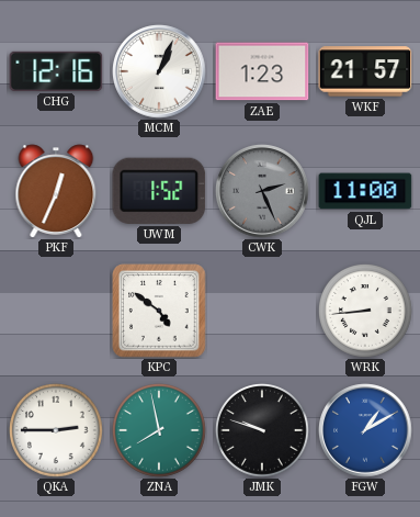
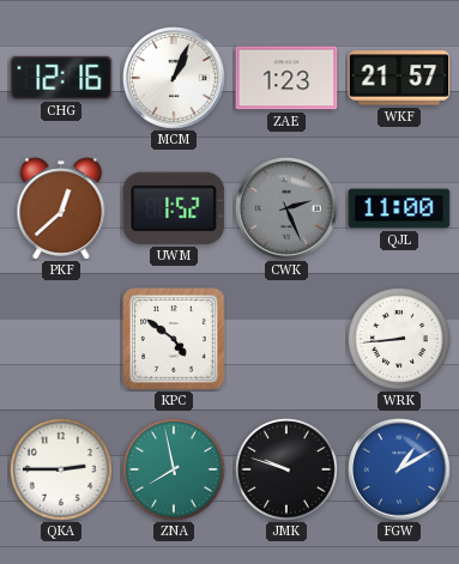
PKF: 12:34 -> 12:38 (61, 208)
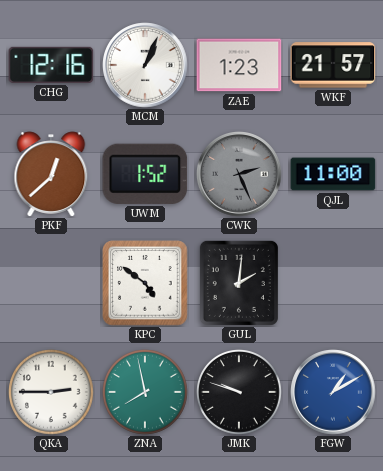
GUL: none -> 2:01 (239, 283)
WRK: 8:44 -> none (400, 340)
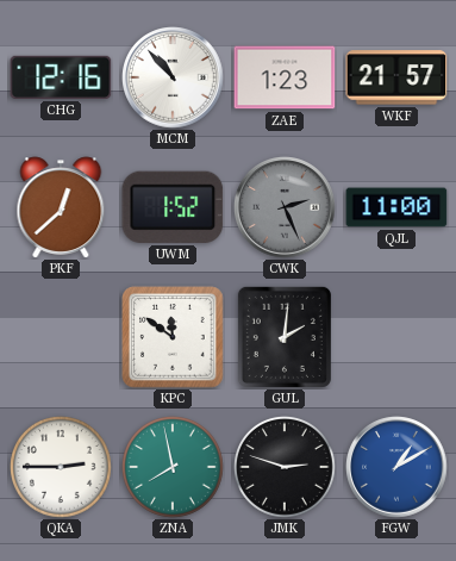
MCM: 1:04 -> 10:53 (173, 77)
KPC: 4:51 -> 11:51 (173, 337)
JMK: 9:48 -> 2:48 (286, 468)
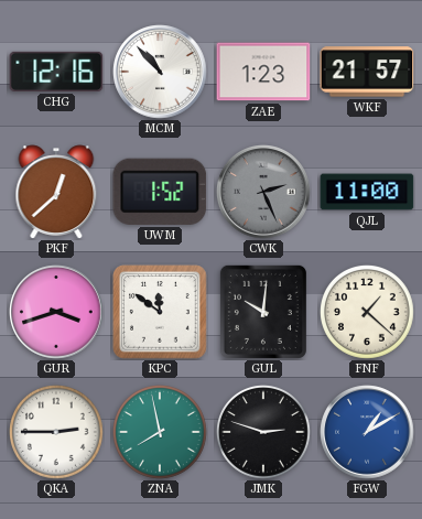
GUR: none -> 3:42 (56, 312)
GUL: 2:01 -> 10:01 (263, 312)
FNF: none -> 1:22 (368, 313)
